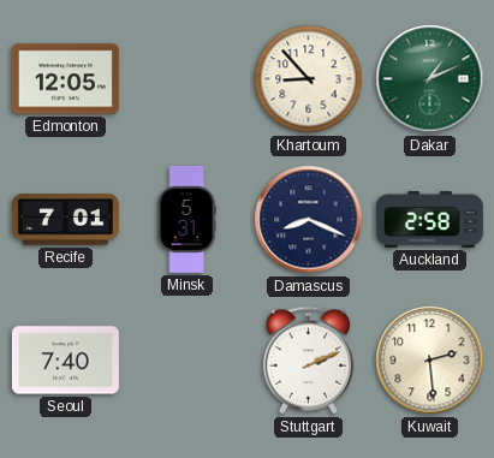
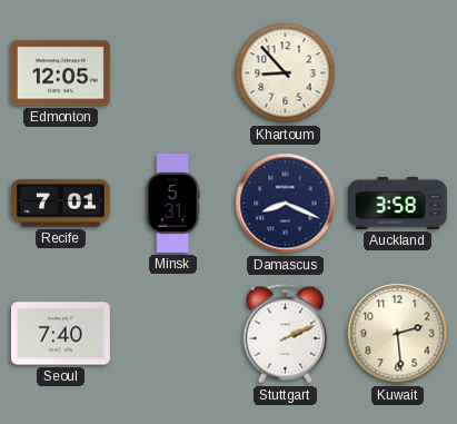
Dakar: 1:11 -> none (430, 79)
Auckland: 2:58 -> 3:58 (397, 203)
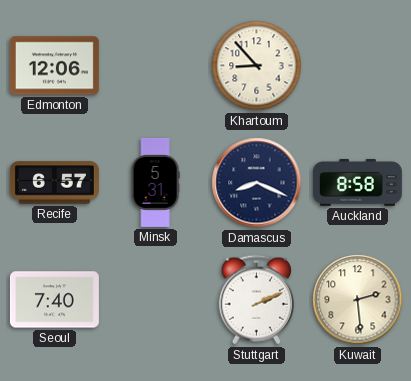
Edmonton: 12:05 -> 12:06 (54, 66)
Recife: 7:01 -> 6:57 (54, 183)
Auckland: 3:58 -> 8:58 (357, 182)
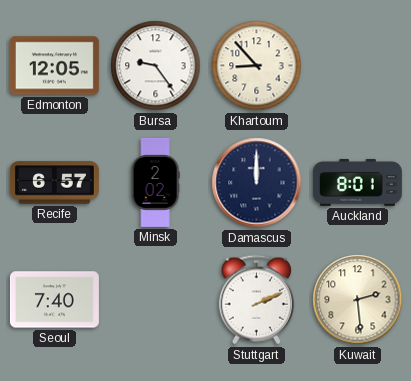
Edmonton: 12:06 -> 12:05 (54, 66)
Bursa: none -> 9:24 (156, 66)
Minsk: 5:31 -> 2:02 (155, 182)
Damascus: 8:19 -> 12:00 (257, 183)
Auckland: 8:58 -> 8:01 (357, 182)
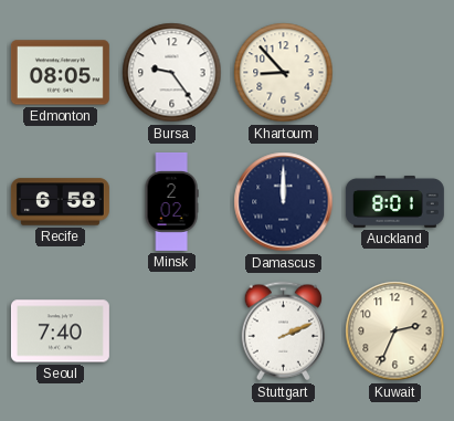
Edmonton: 12:05 -> 08:05 (60, 73)
Recife: 6:57 -> 6:58 (60, 202)
Kuwait: 2:29 -> 2:34 (395, 331)
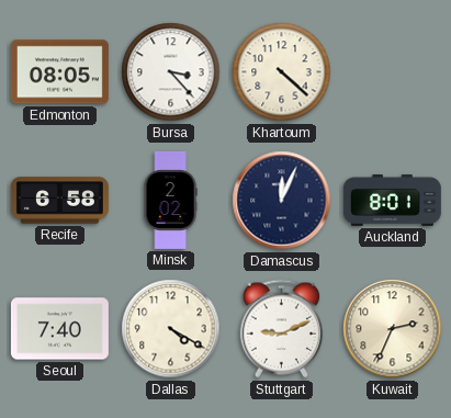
Bursa: 9:24 -> 3:23 (171, 72)
Khartoum: 8:53 -> 4:22 (282, 72)
Damascus: 12:00 -> 12:04 (282, 201)
Dallas: none -> 4:20 (171, 329)
Stuttgart: 2:11 -> 9:11 (281, 329)
